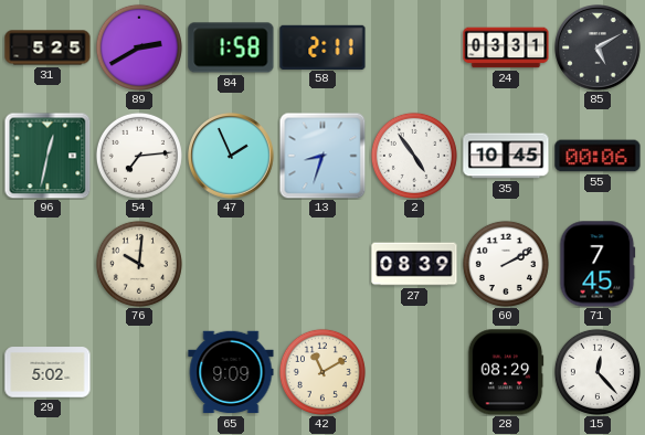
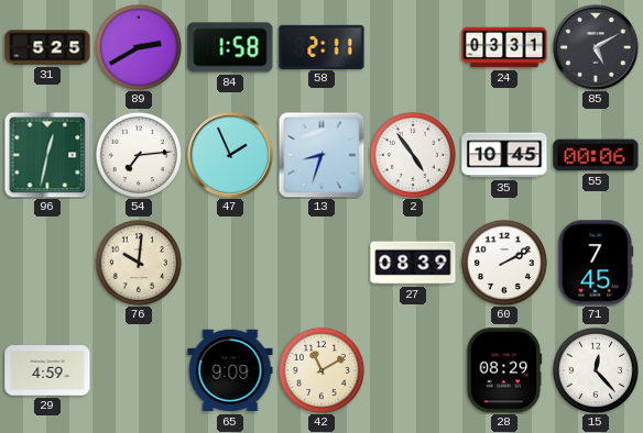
29: 5:02 -> 4:59 (47, 370)
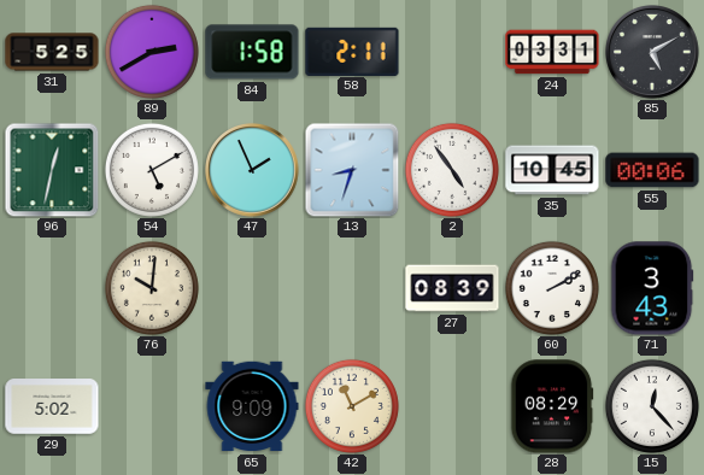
54: 7:14 -> 5:10 (152, 170)
71: 7:45 -> 3:43 (652, 288)
29: 4:59 -> 5:02 (52, 406)
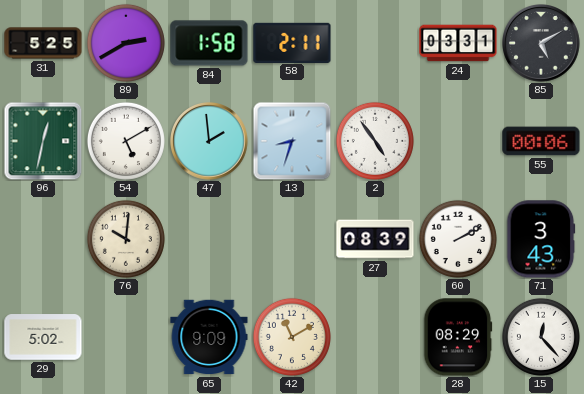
47: 1:56 -> 1:59 (210, 141)
35: 10:45 -> none (552, 170)
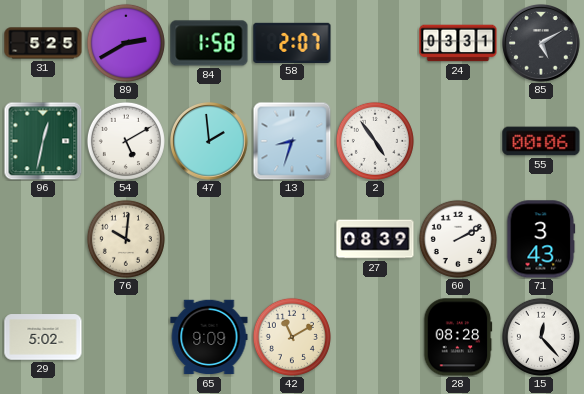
58: 2:11 -> 2:07 (292, 42)
28: 08:29 -> 08:28 (458, 337)
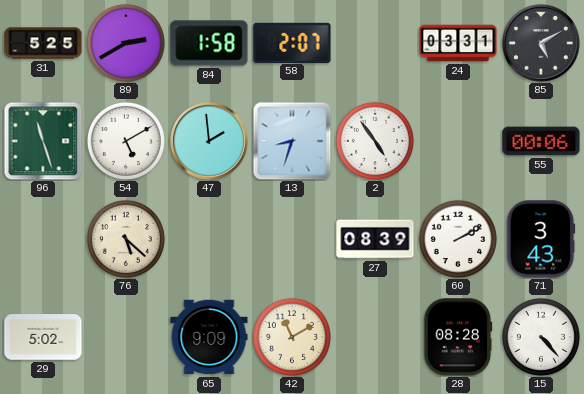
96: 12:32 -> 11:27 (43, 141)
76: 10:01 -> 5:22 (126, 239)
15: 12:23 -> 4:23 (541, 337)
